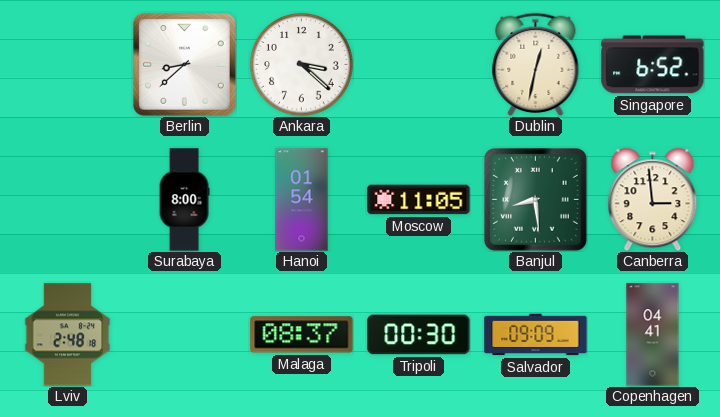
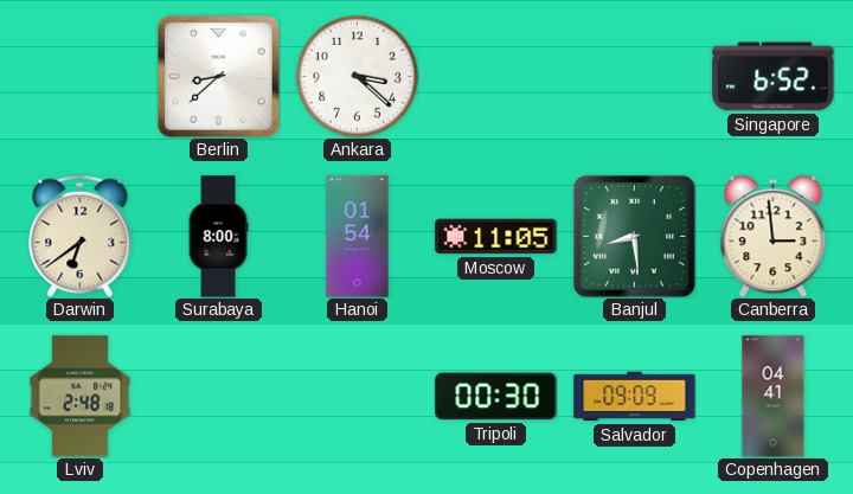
Dublin: 12:32 -> none (536, 64)
Darwin: none -> 6:39 (81, 236)
Malaga: 08:37 -> none (302, 335)
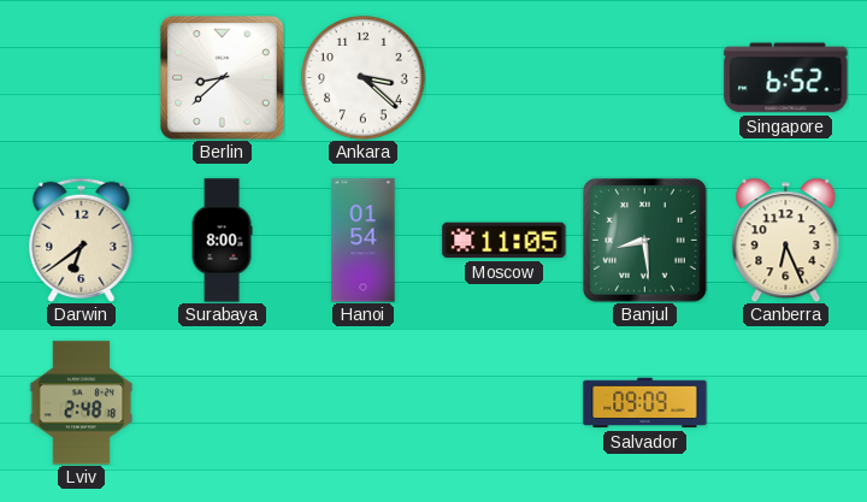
Canberra: 2:59 -> 6:26 (786, 240)
Tripoli: 00:30 -> none (496, 397)
Copenhagen: 04:41 -> none (774, 397)
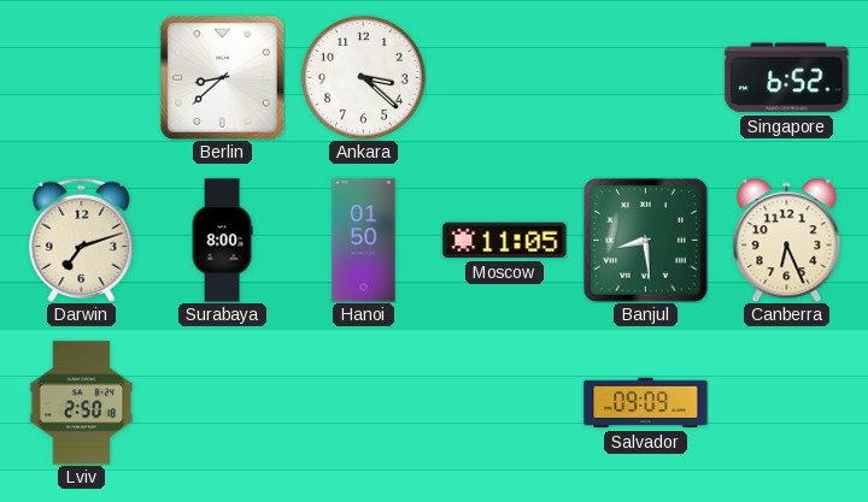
Darwin: 6:39 -> 7:12 (82, 240)
Hanoi: 01:54 -> 01:50 (364, 241)
Lviv: 2:48 -> 2:50 (82, 403)
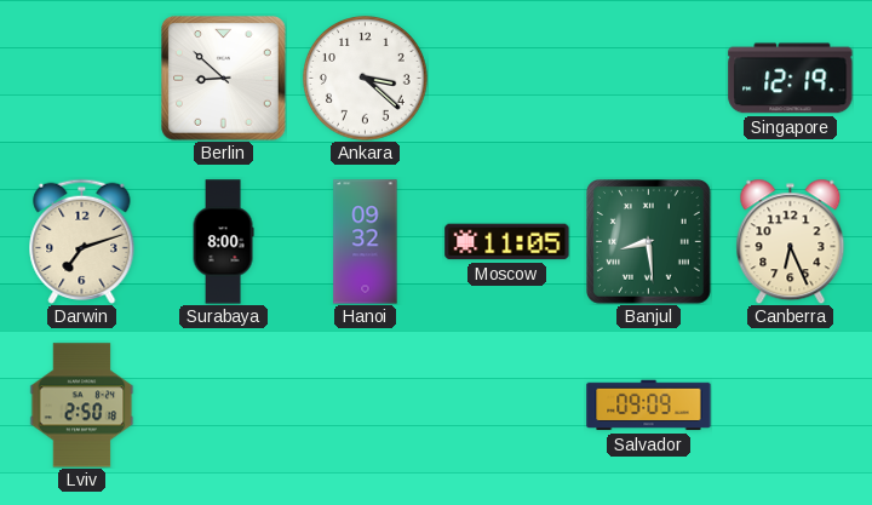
Berlin: 8:38 -> 8:52 (224, 79)
Singapore: 6:52 -> 12:19 (791, 79)
Hanoi: 01:50 -> 09:32 (366, 242)
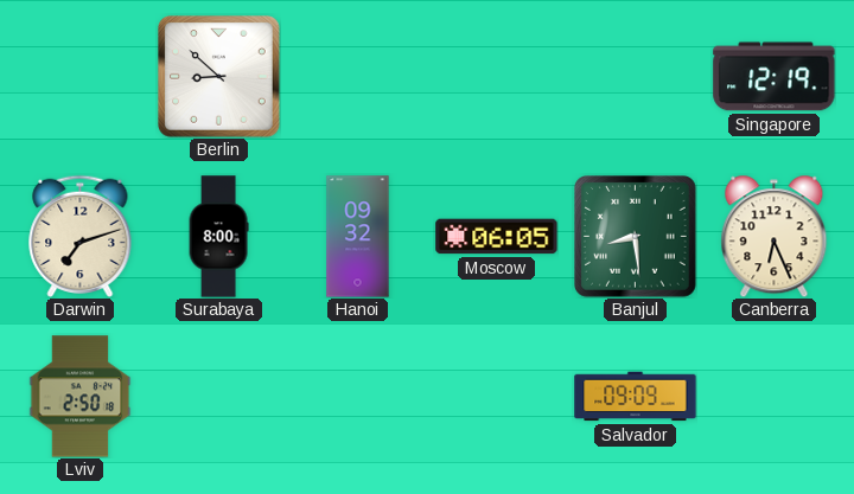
Ankara: 3:22 -> none (366, 79)
Moscow: 11:05 -> 06:05 (497, 237)
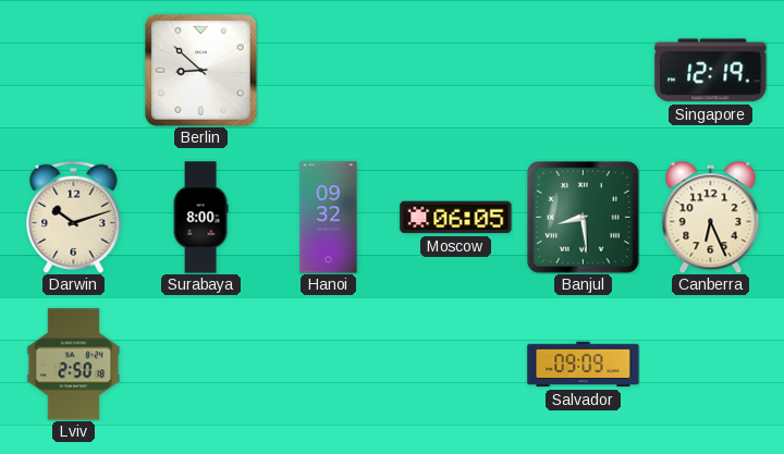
Darwin: 7:12 -> 10:12 (74, 217)
